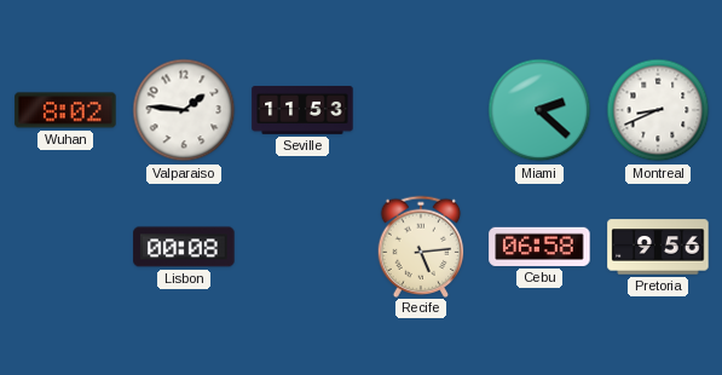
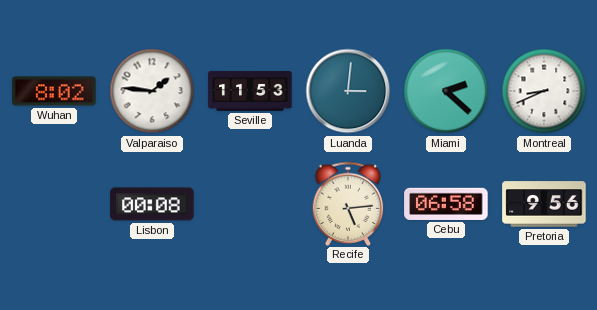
Luanda: none -> 3:01 (348, 91)
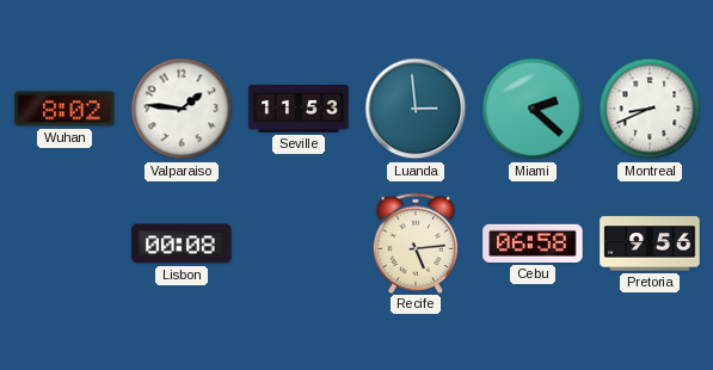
Luanda: 3:01 -> 2:59 (416, 109)
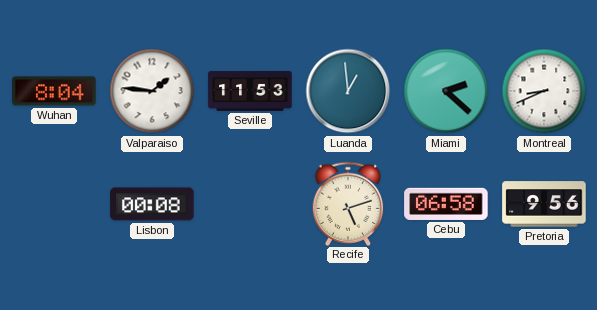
Wuhan: 8:02 -> 8:04 (54, 91)
Luanda: 2:59 -> 12:59 (348, 91)
Recife: 5:14 -> 5:12 (348, 203)
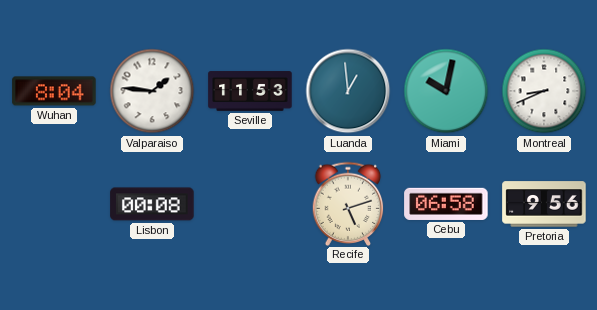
Miami: 2:22 -> 10:02 (446, 91)
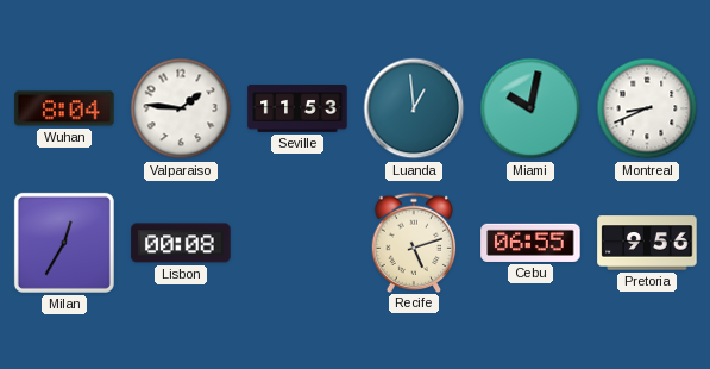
Milan: none -> 12:35 (64, 243)
Cebu: 06:58 -> 06:55 (530, 243)
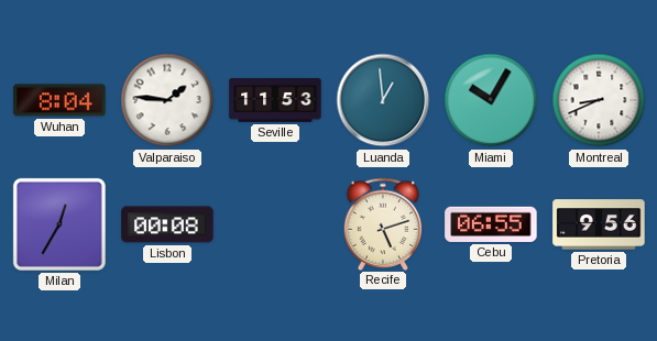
Miami: 10:02 -> 10:05 (491, 100)
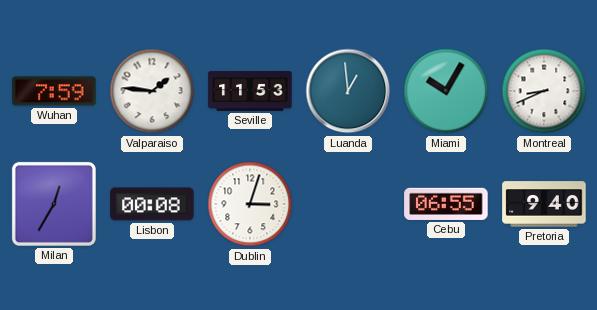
Wuhan: 8:04 -> 7:59 (54, 91)
Dublin: none -> 3:03 (250, 204)
Recife: 5:12 -> none (383, 223)
Pretoria: 9:56 -> 9:40 (544, 204)
